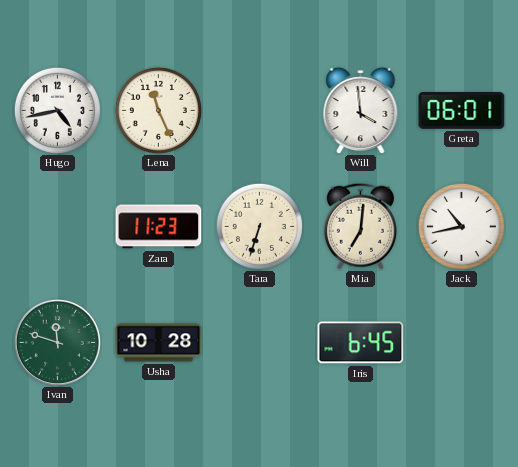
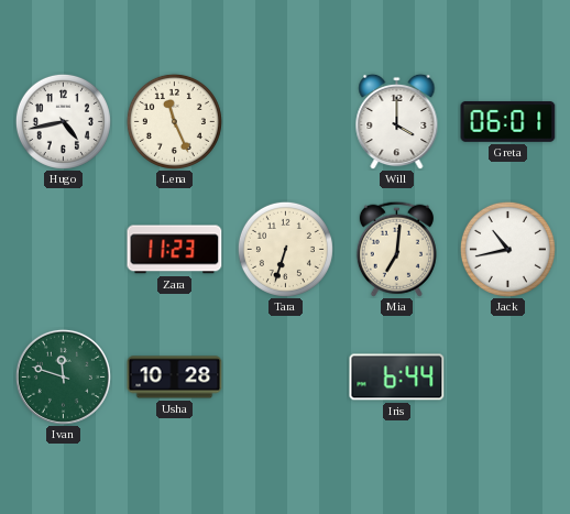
Will: 3:59 -> 4:00 (397, 121)
Iris: 6:45 -> 6:44 (397, 378)
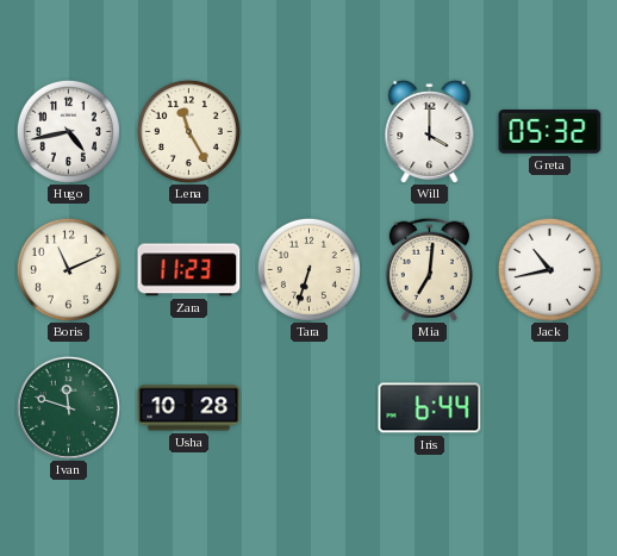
Lena: 11:26 -> 11:25 (188, 131)
Greta: 06:01 -> 05:32 (550, 131)
Boris: none -> 11:11 (68, 269)
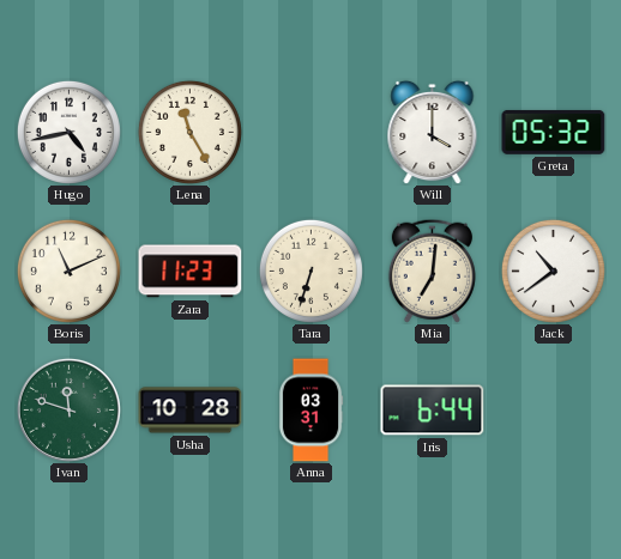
Jack: 10:43 -> 10:39 (553, 271)
Anna: none -> 03:31 (310, 411)
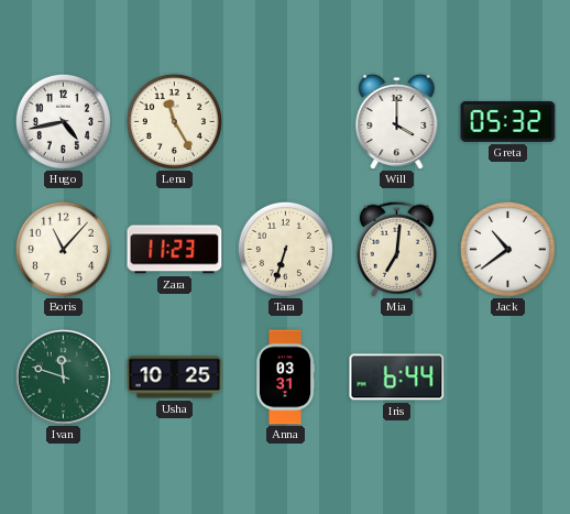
Boris: 11:11 -> 11:07 (63, 249)
Usha: 10:28 -> 10:25 (175, 378)
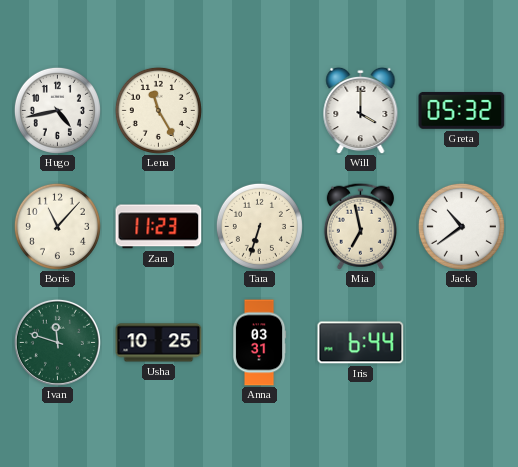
Mia: 7:01 -> 6:58 (360, 226)
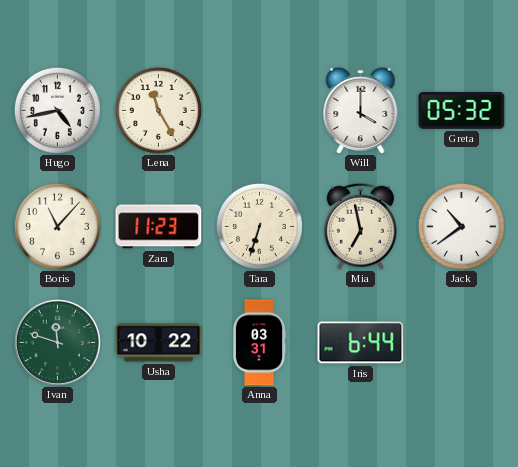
Usha: 10:25 -> 10:22 (159, 343)
